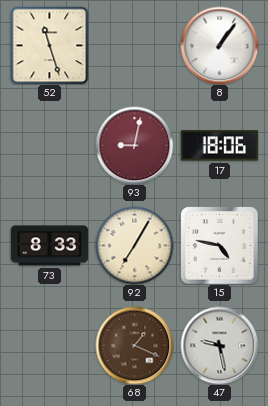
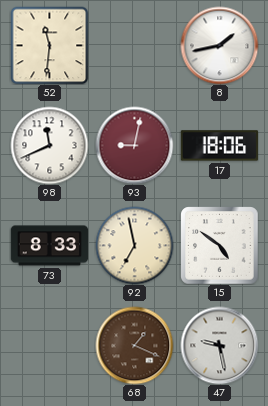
52: 11:27 -> 11:31 (49, 45)
8: 1:06 -> 1:43 (219, 45)
98: none -> 11:41 (49, 145)
92: 7:05 -> 6:58 (134, 245)
15: 4:47 -> 4:51 (219, 245)
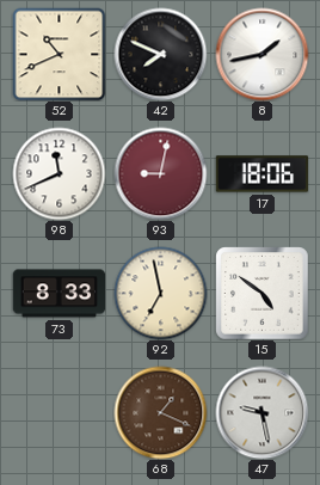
52: 11:31 -> 10:41 (59, 54)
42: none -> 7:49 (160, 54)
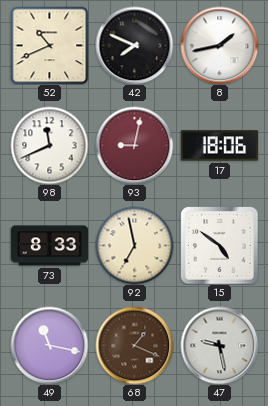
49: none -> 11:17 (49, 345)
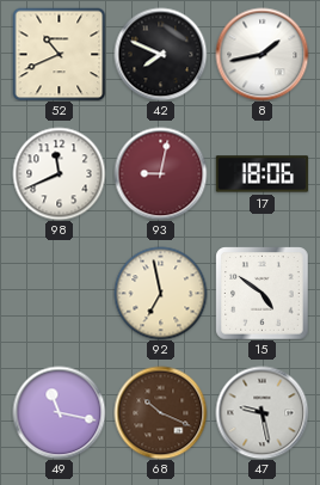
73: 8:33 -> none (49, 246)
68: 1:19 -> 10:19 (160, 412)
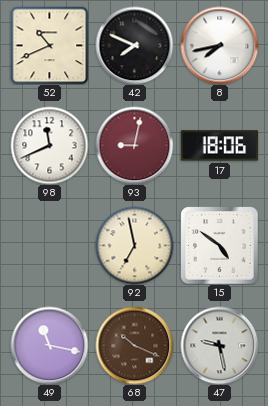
8: 1:43 -> 7:43 (219, 45)
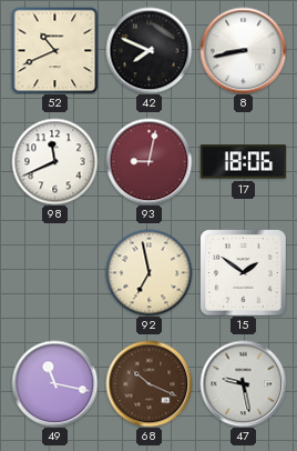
8: 7:43 -> 8:43 (243, 50)
15: 4:51 -> 1:51 (243, 272)
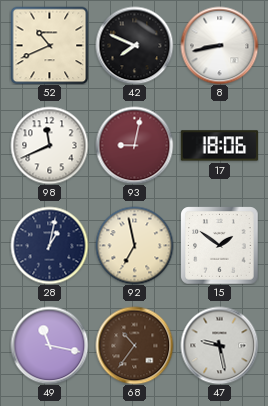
28: none -> 1:02 (49, 245)
68: 10:19 -> 10:36 (134, 345)
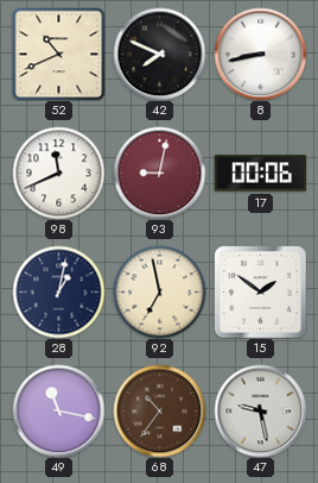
17: 18:06 -> 00:06 (260, 174)
